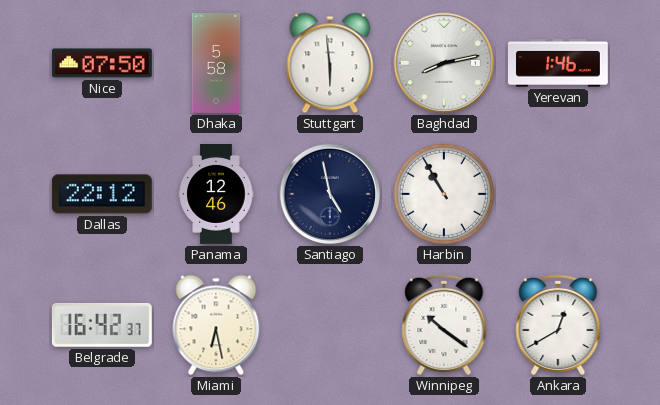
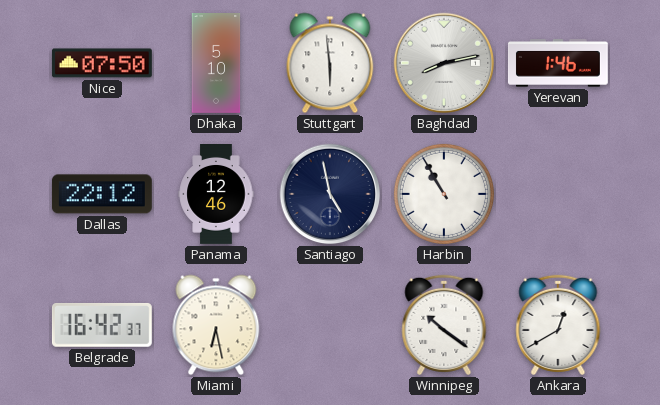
Dhaka: 5:58 -> 5:10 (216, 64)
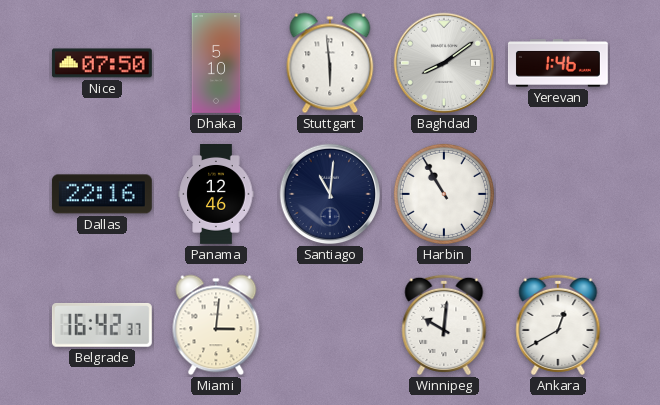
Baghdad: 8:13 -> 8:09 (444, 63)
Dallas: 22:12 -> 22:16 (102, 194)
Santiago: 4:58 -> 11:01 (330, 194)
Miami: 6:28 -> 3:01 (216, 325)
Winnipeg: 10:21 -> 10:01 (444, 325)
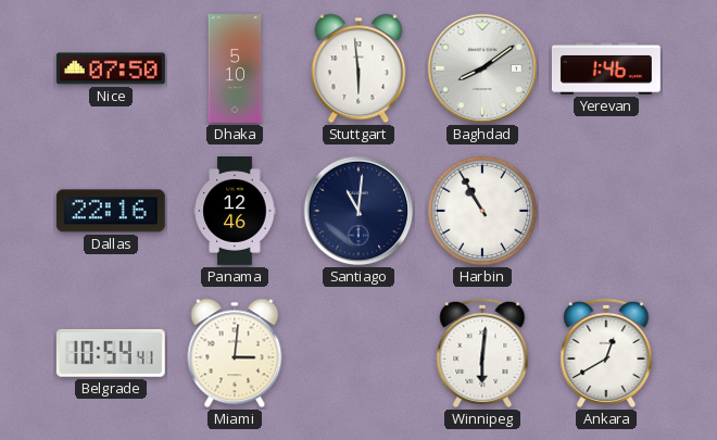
Belgrade: 16:42 -> 10:54 (111, 353)
Winnipeg: 10:01 -> 6:01 (482, 353)
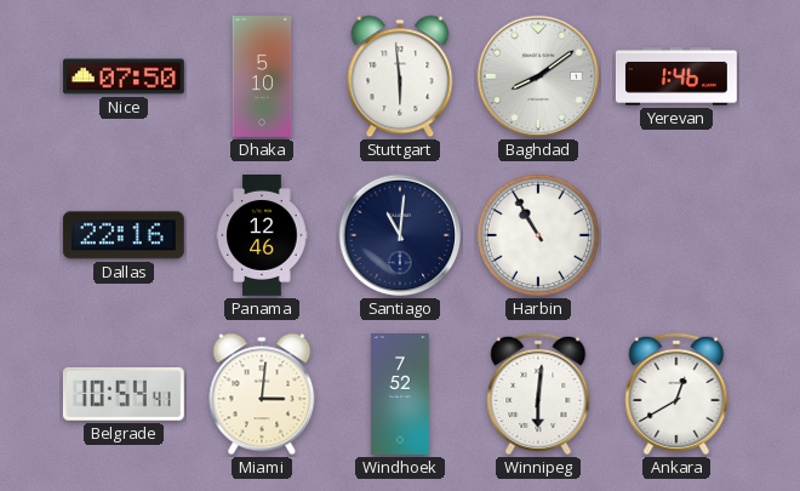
Windhoek: none -> 7:52 (400, 395)
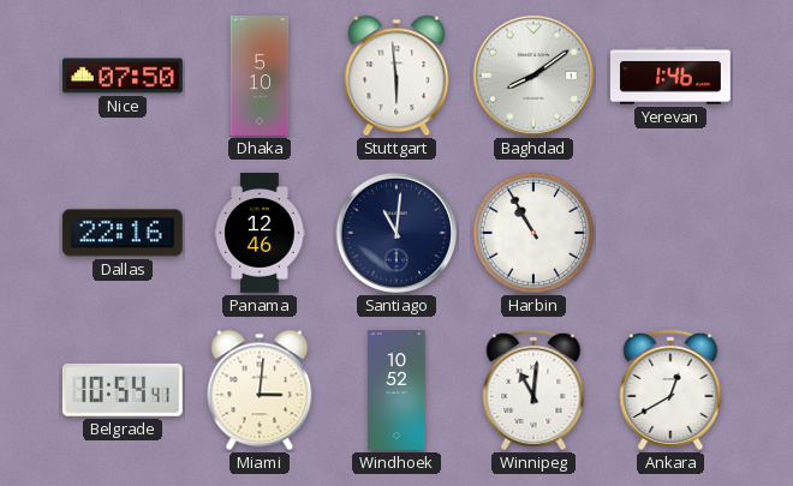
Windhoek: 7:52 -> 10:52 (396, 391)
Winnipeg: 6:01 -> 11:01 (533, 390)
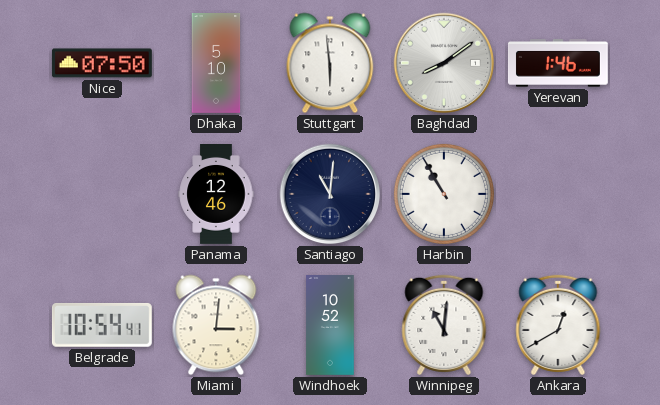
Dallas: 22:16 -> none (123, 233)
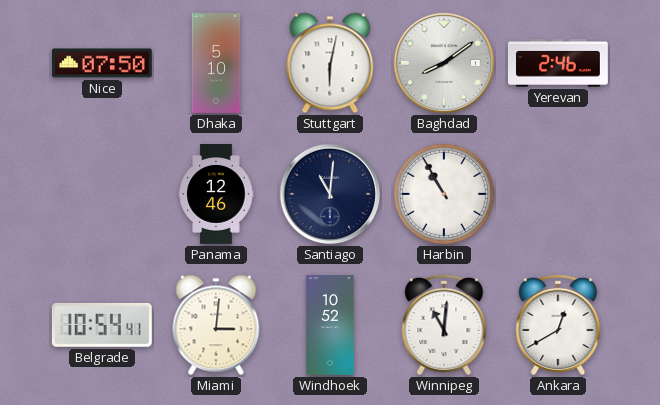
Stuttgart: 5:59 -> 6:02 (330, 63)
Yerevan: 1:46 -> 2:46 (558, 63)
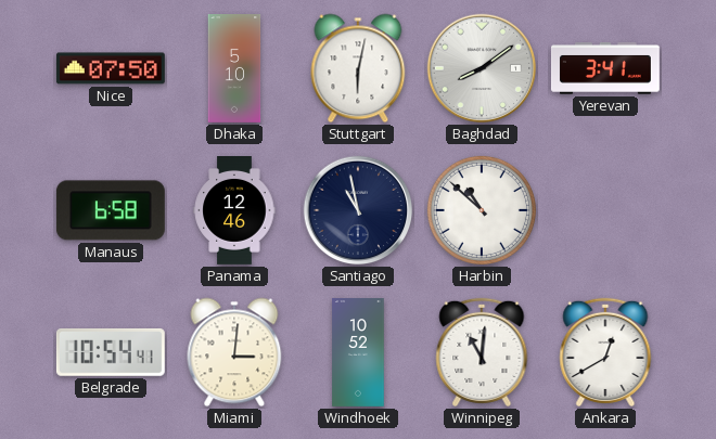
Yerevan: 2:46 -> 3:41 (605, 68)
Manaus: none -> 6:58 (111, 210)
Santiago: 11:01 -> 10:58 (358, 210)
Harbin: 10:55 -> 10:52 (482, 210)
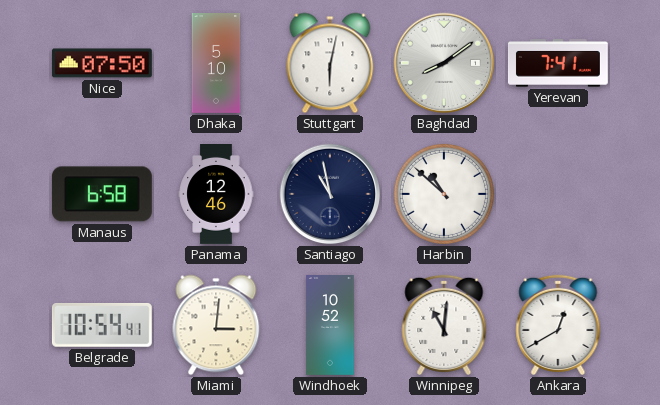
Yerevan: 3:41 -> 7:41 (558, 63)
